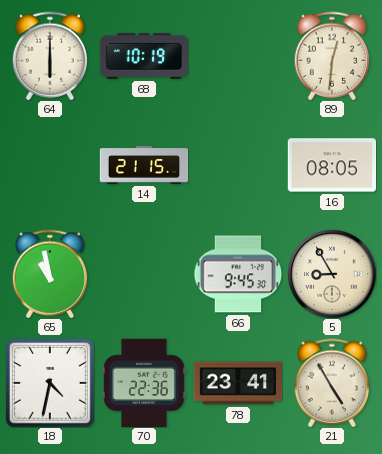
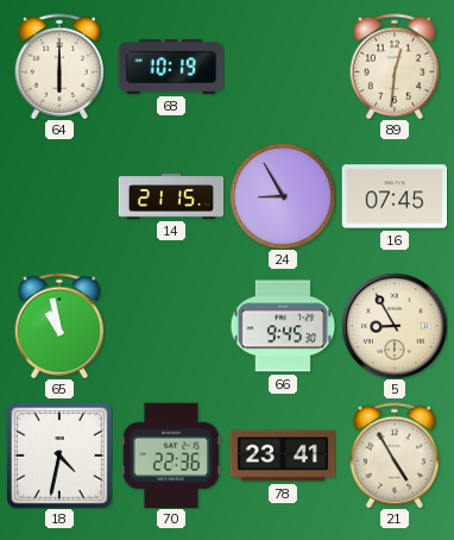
24: none -> 8:55 (283, 196)
16: 08:05 -> 07:45 (395, 196)
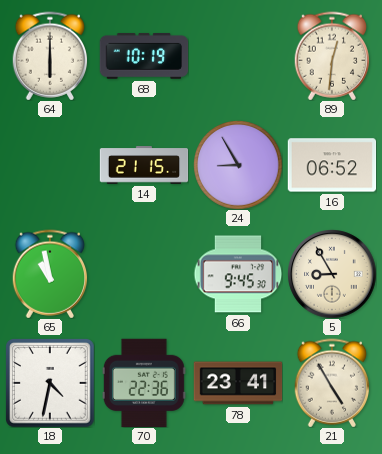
16: 07:45 -> 06:52 (332, 165)
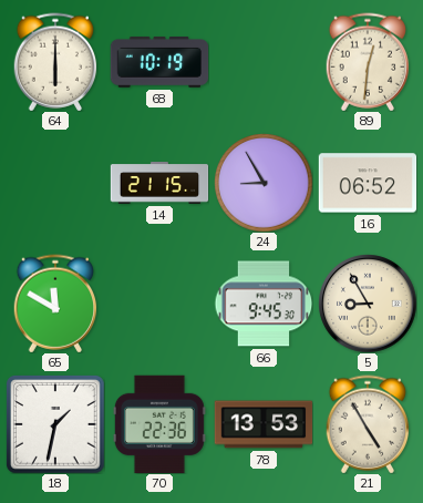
65: 10:58 -> 11:50 (55, 304)
18: 4:32 -> 1:32 (55, 424)
78: 23:41 -> 13:53 (264, 424)
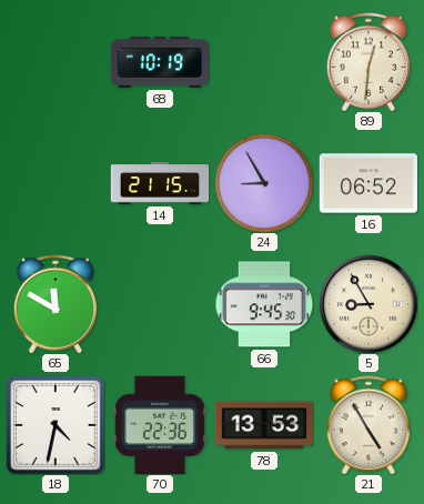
64: 6:00 -> none (55, 62)
18: 1:32 -> 4:32 (55, 425)
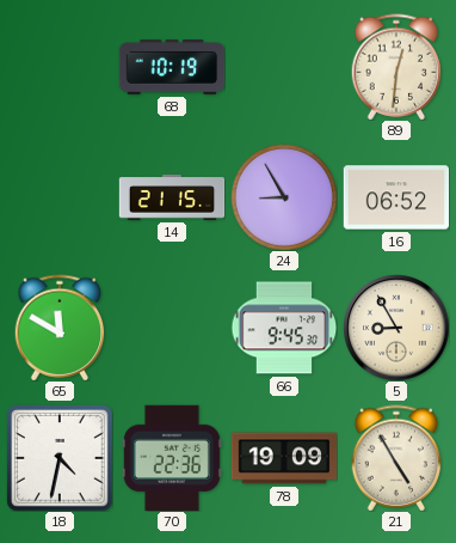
78: 13:53 -> 19:09 (284, 458)
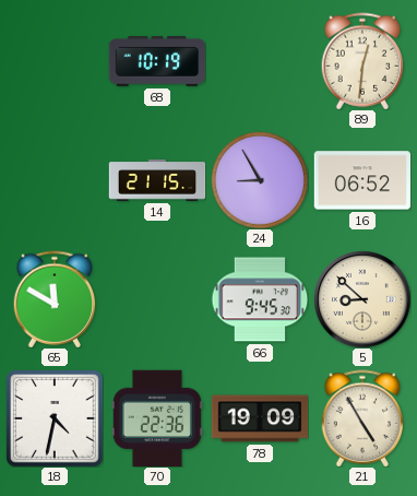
5: 8:55 -> 8:52 (362, 299)
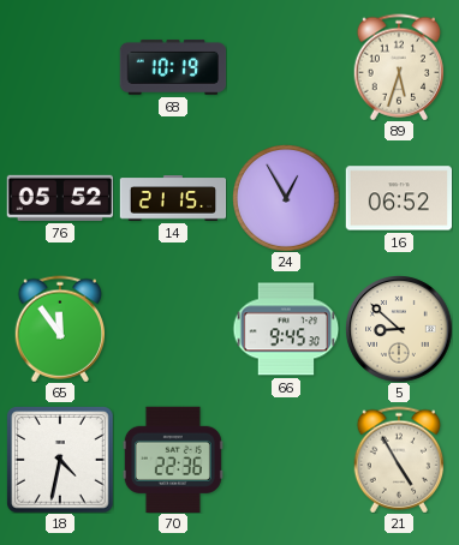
89: 12:31 -> 5:33 (399, 67)
76: none -> 05:52 (60, 198)
24: 8:55 -> 12:55 (286, 198)
65: 11:50 -> 11:54 (60, 329)
78: 19:09 -> none (260, 418)
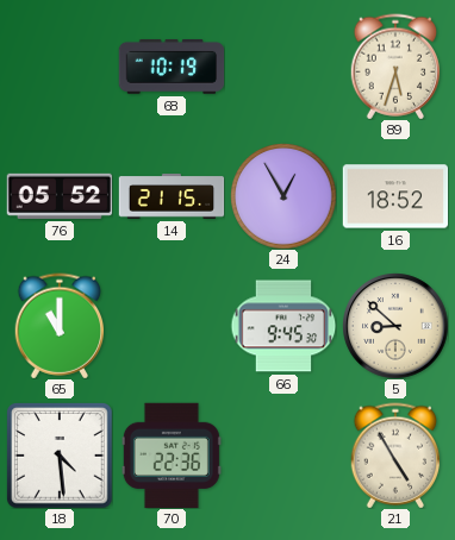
16: 06:52 -> 18:52 (395, 196)
65: 11:54 -> 11:00 (60, 326)
18: 4:32 -> 4:29 (60, 456)
